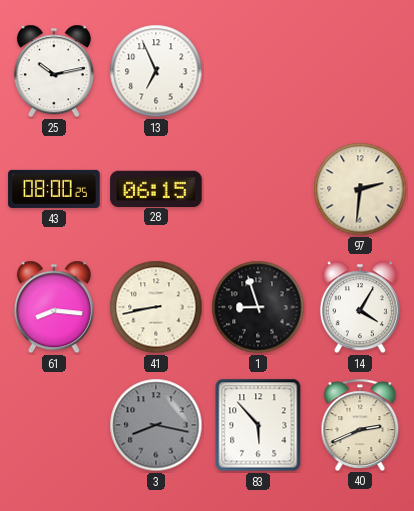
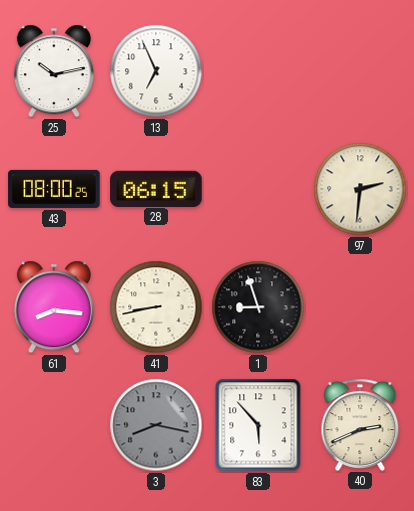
14: 4:05 -> none (360, 307)
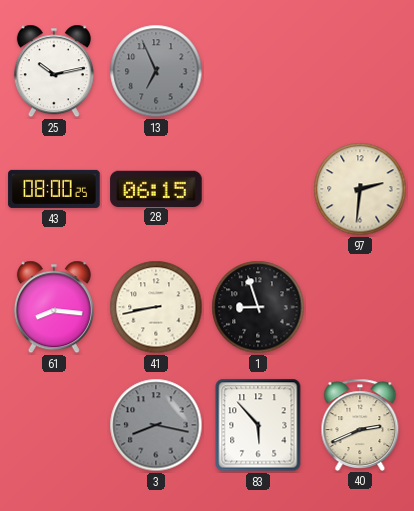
13 dial: white -> grey (156, 71)
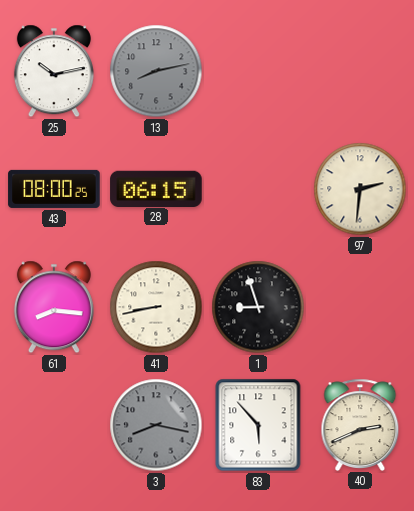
13: 6:56 -> 8:13 (156, 71)
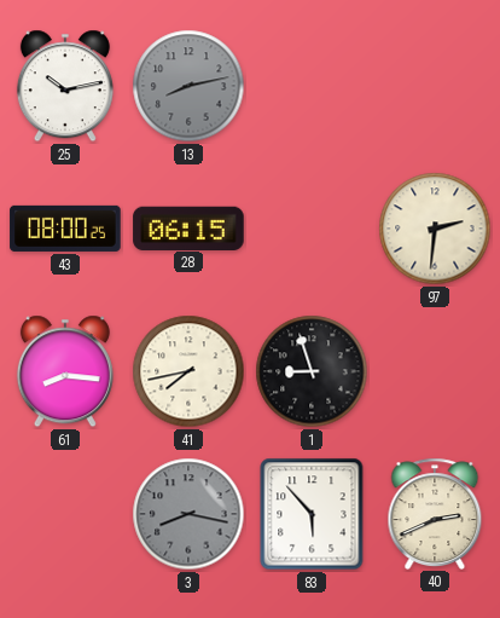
41: 8:43 -> 7:43 (188, 371)
